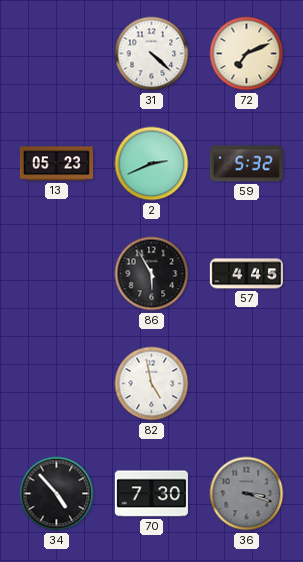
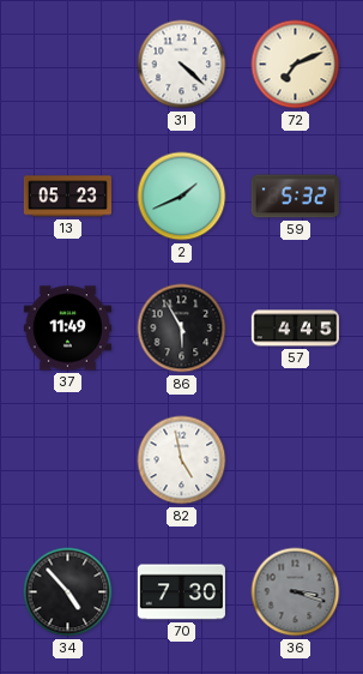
2: 2:41 -> 1:41 (182, 197)
37: none -> 11:49 (67, 329)
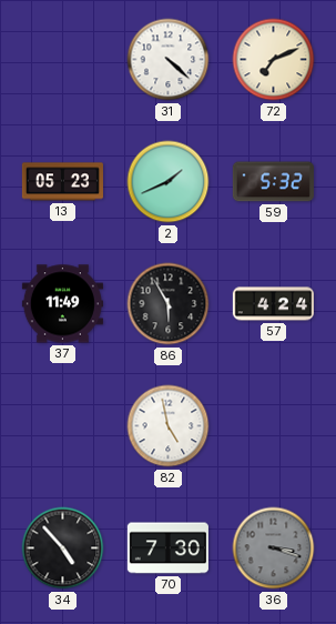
57: 4:45 -> 4:24 (273, 304)
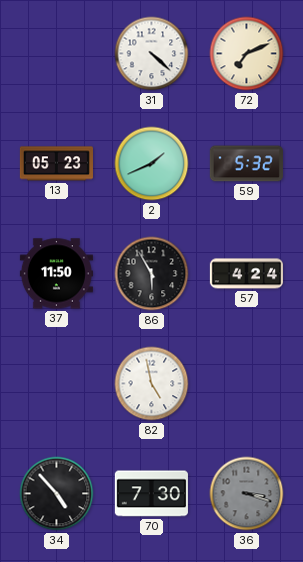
37: 11:49 -> 11:50 (56, 274)
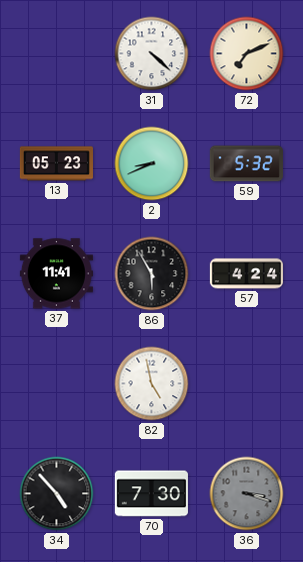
2: 1:41 -> 8:41 (152, 164)
37: 11:50 -> 11:41 (56, 274)
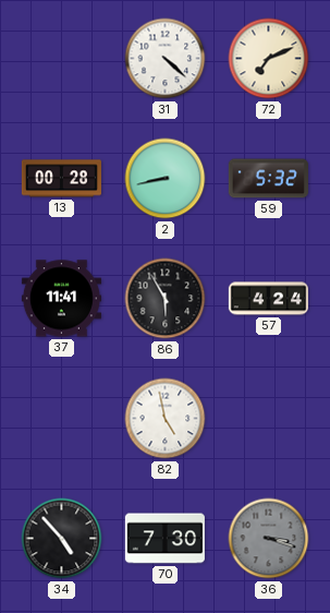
13: 05:23 -> 00:28 (61, 179)
2: 8:41 -> 8:43 (166, 179)
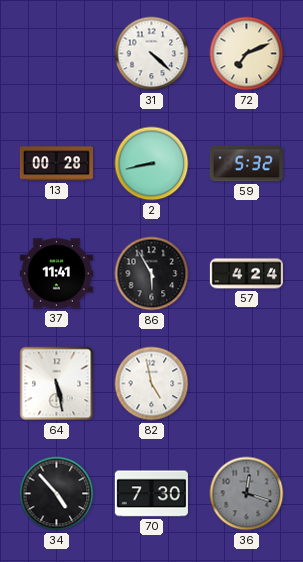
64: none -> 5:28 (57, 384)
36: 3:18 -> 12:18 (247, 494)
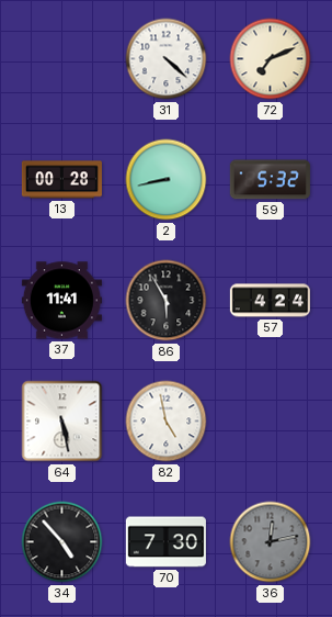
36: 12:18 -> 12:13 (271, 542)
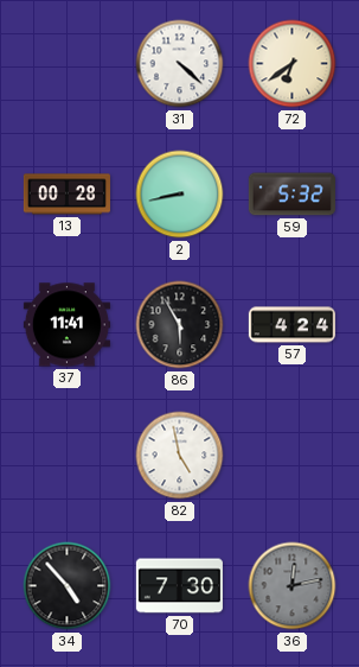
72: 7:11 -> 6:39 (293, 64)
64: 5:28 -> none (62, 422)
